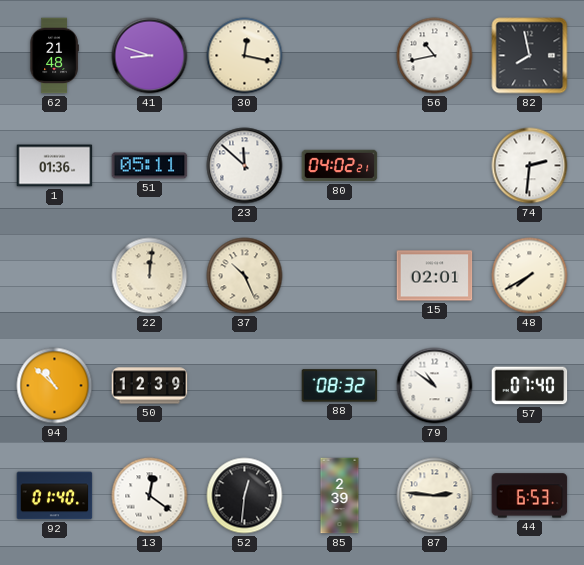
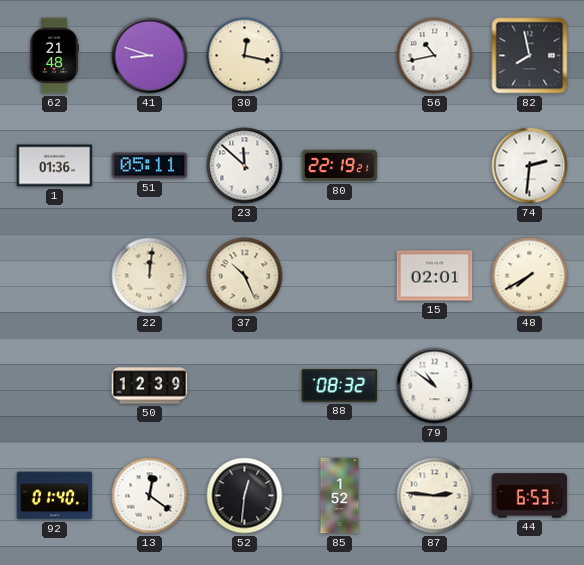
80: 04:02 -> 22:19 (340, 166)
94: 10:52 -> none (55, 386)
57: 07:40 -> none (530, 386)
85: 2:39 -> 1:52 (340, 496)
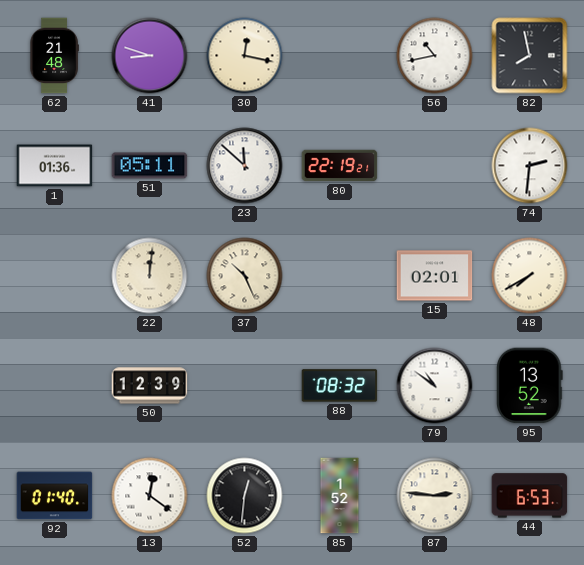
95: none -> 13:52 (530, 386)
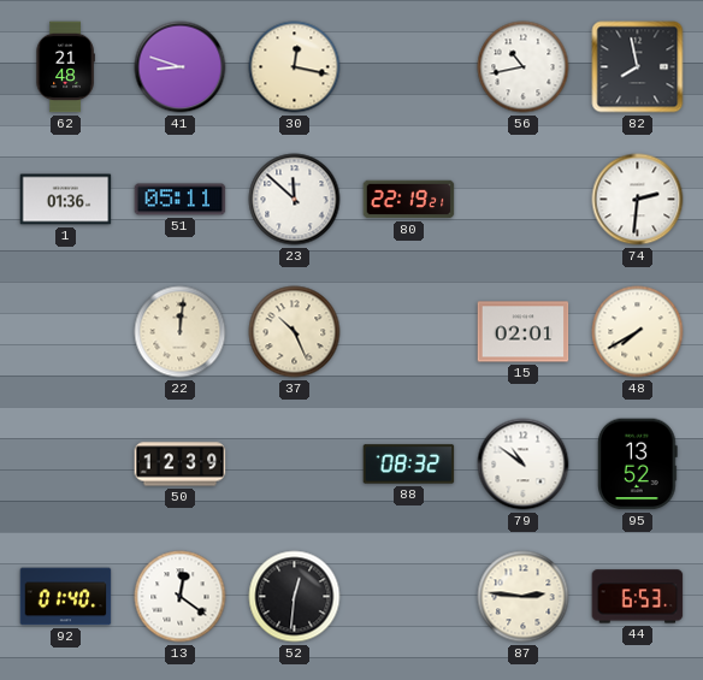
85: 1:52 -> none (340, 496)
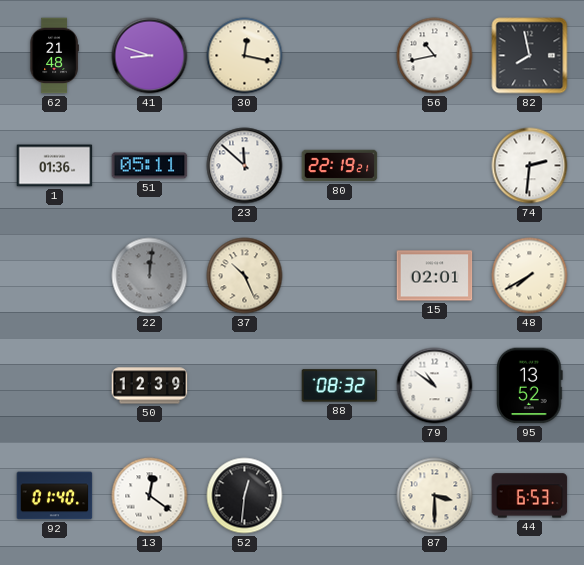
22 dial: cream -> grey (150, 276)
87: 2:46 -> 3:30 (435, 496)
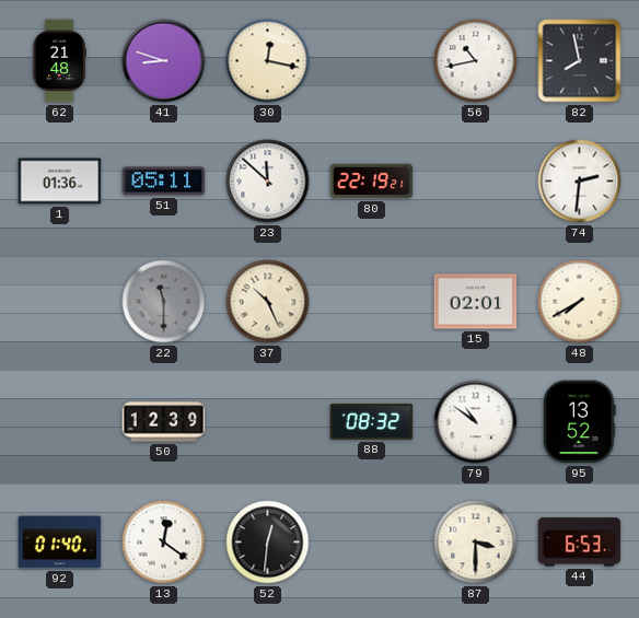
22: 12:01 -> 11:30 (164, 302)
